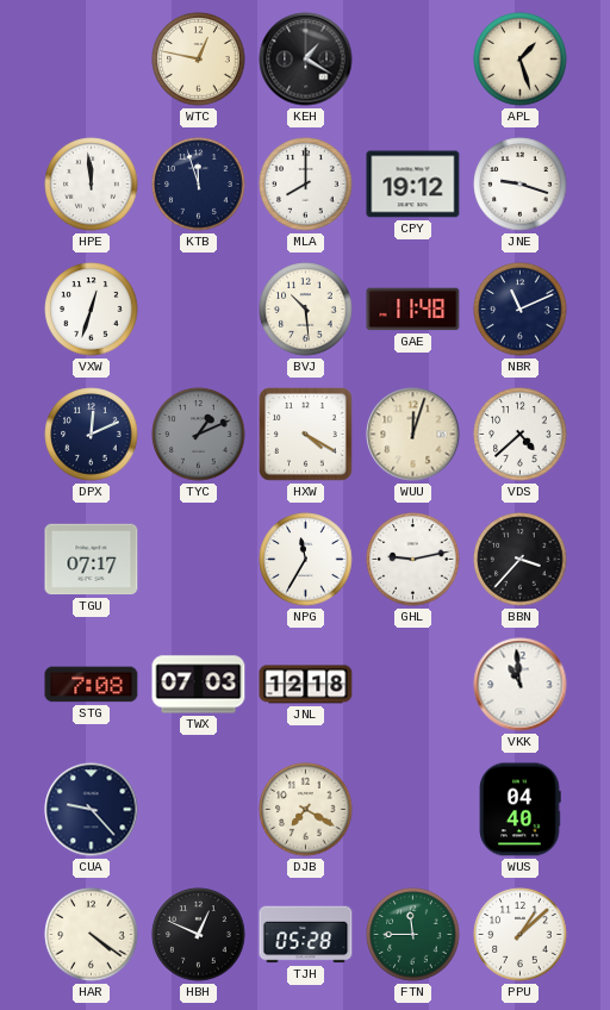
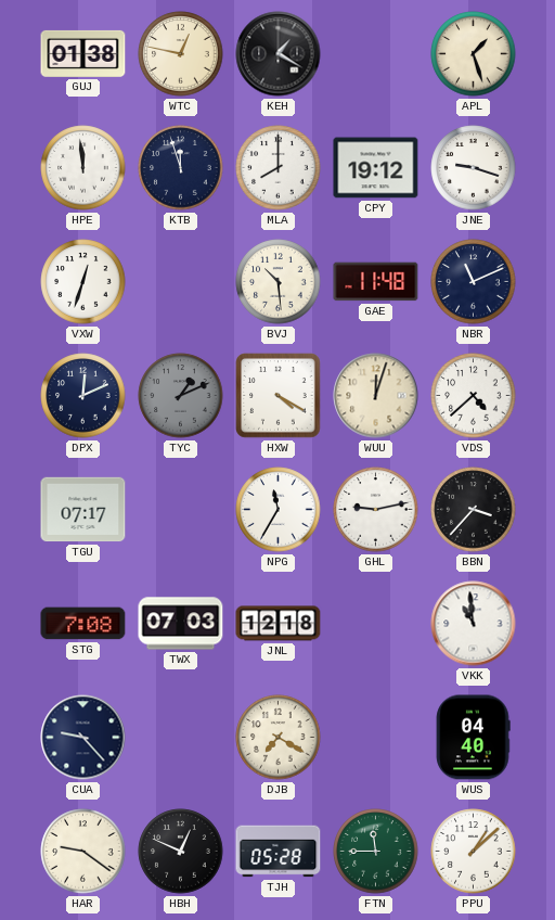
GUJ: none -> 01:38 (83, 53)
HAR: 4:21 -> 9:21 (83, 852)
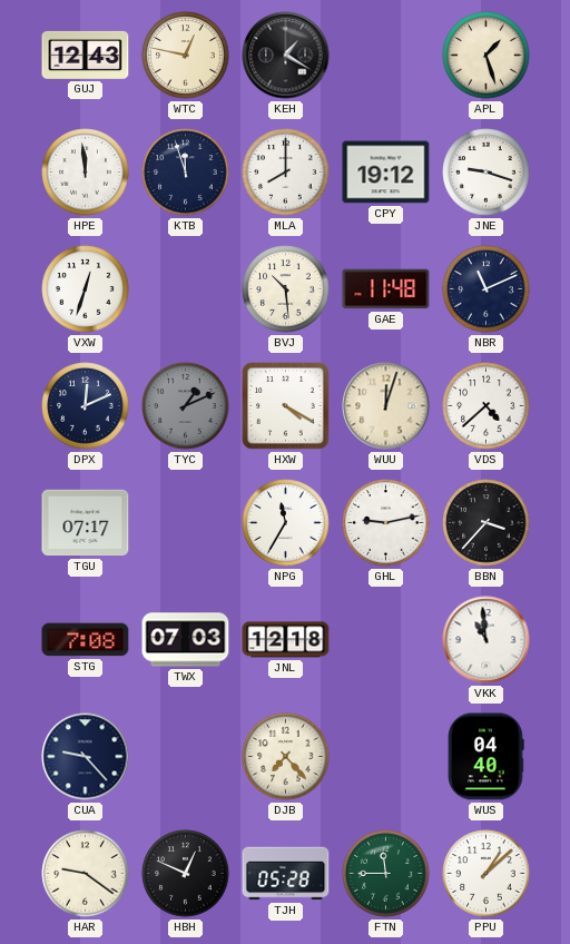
GUJ: 01:38 -> 12:43 (86, 55)
DJB: 7:20 -> 7:23 (286, 757)
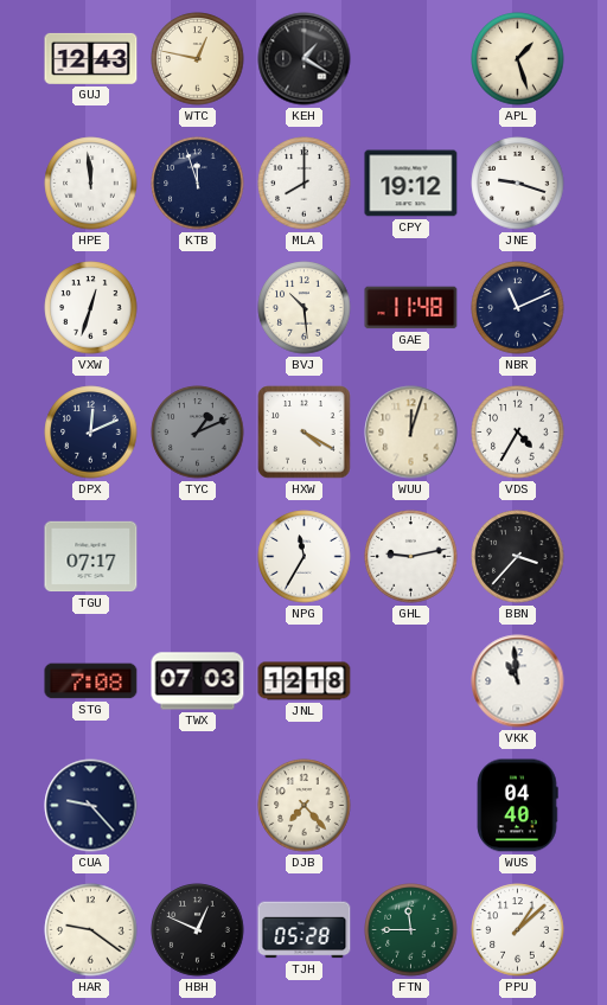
VDS: 4:38 -> 4:35 (518, 433)
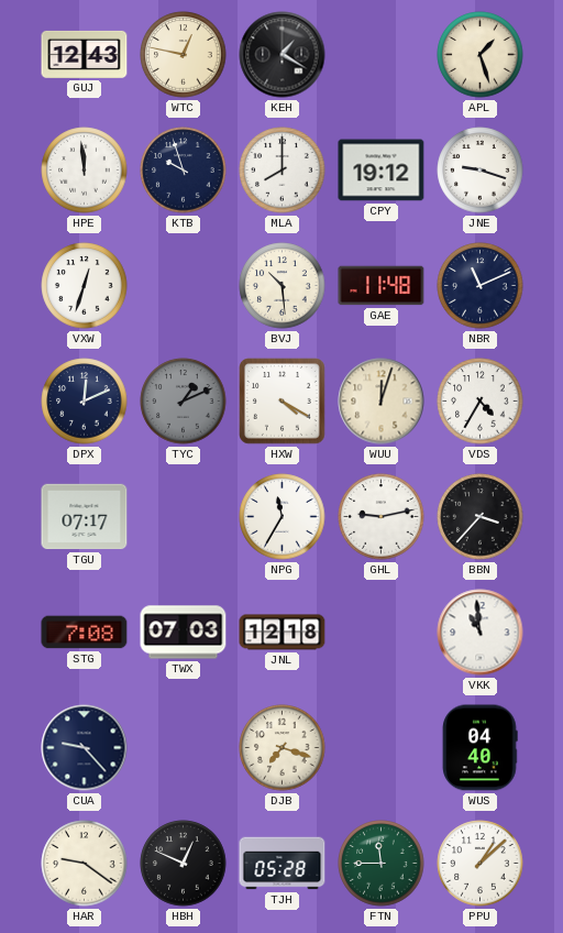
KTB: 11:57 -> 9:57 (184, 171)
DJB: 7:23 -> 7:18 (283, 748)
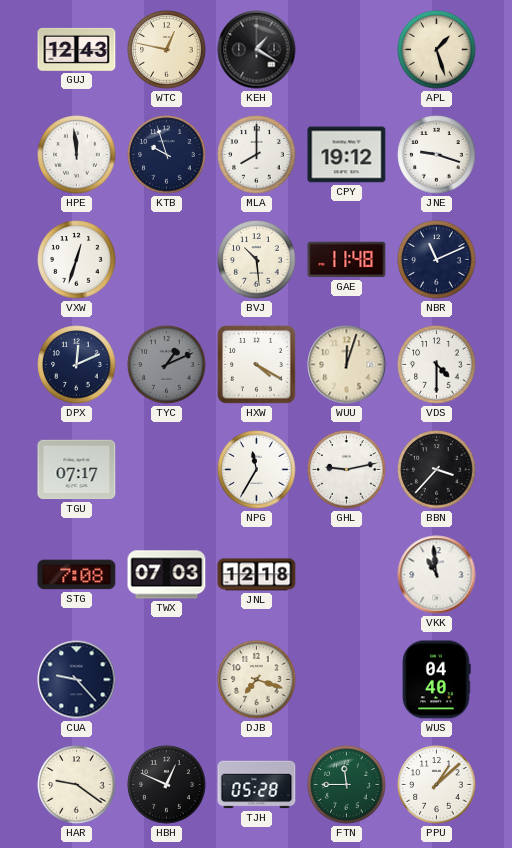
VDS: 4:35 -> 4:30 (437, 365)
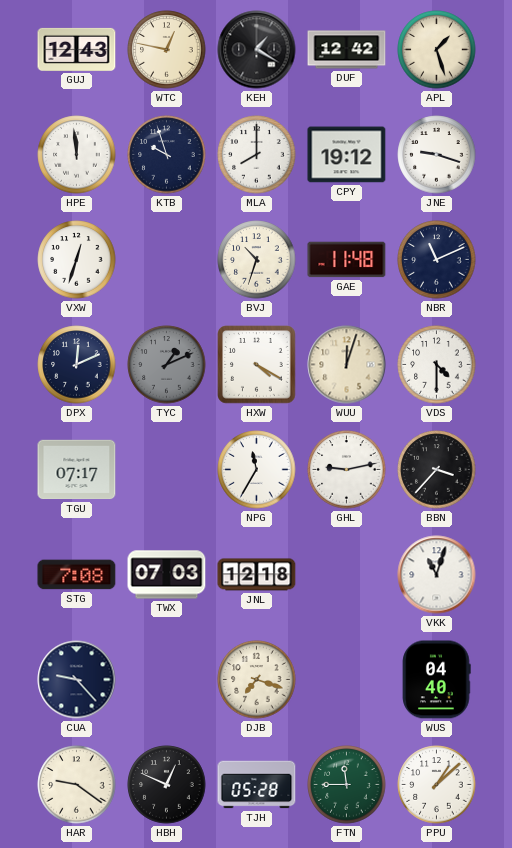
DUF: none -> 12:42 (347, 50)
BVJ: 10:29 -> 10:33 (257, 260)
VKK: 10:59 -> 11:03 (437, 575)
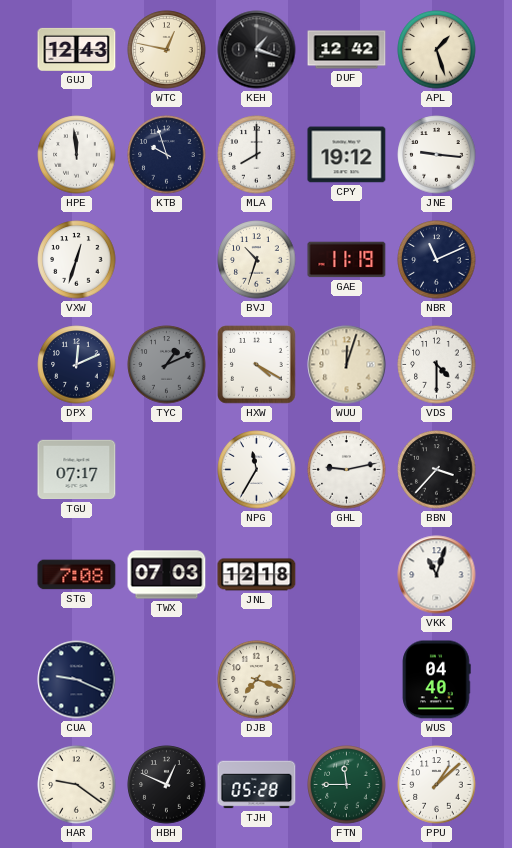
KEH: 1:20 -> 1:18 (257, 50)
JNE: 9:18 -> 9:16 (437, 155)
GAE: 11:48 -> 11:19 (347, 260)
CUA: 9:23 -> 9:19 (77, 680)
